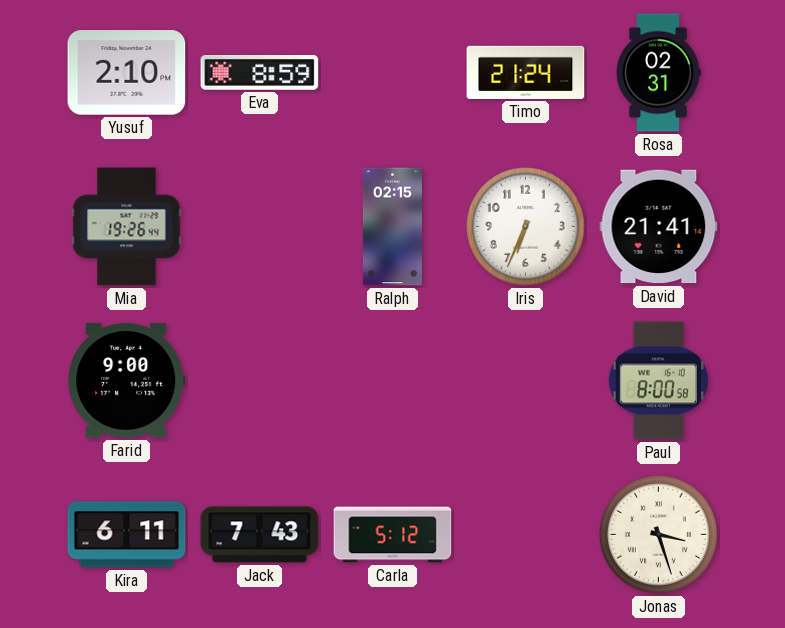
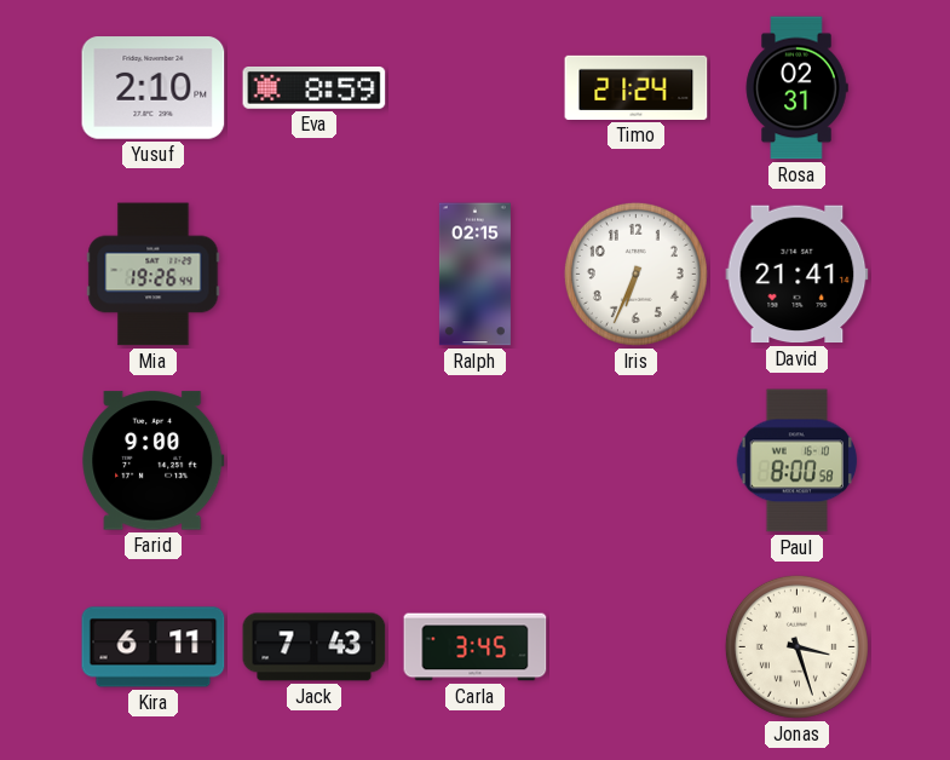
Carla: 5:12 -> 3:45 (476, 647)
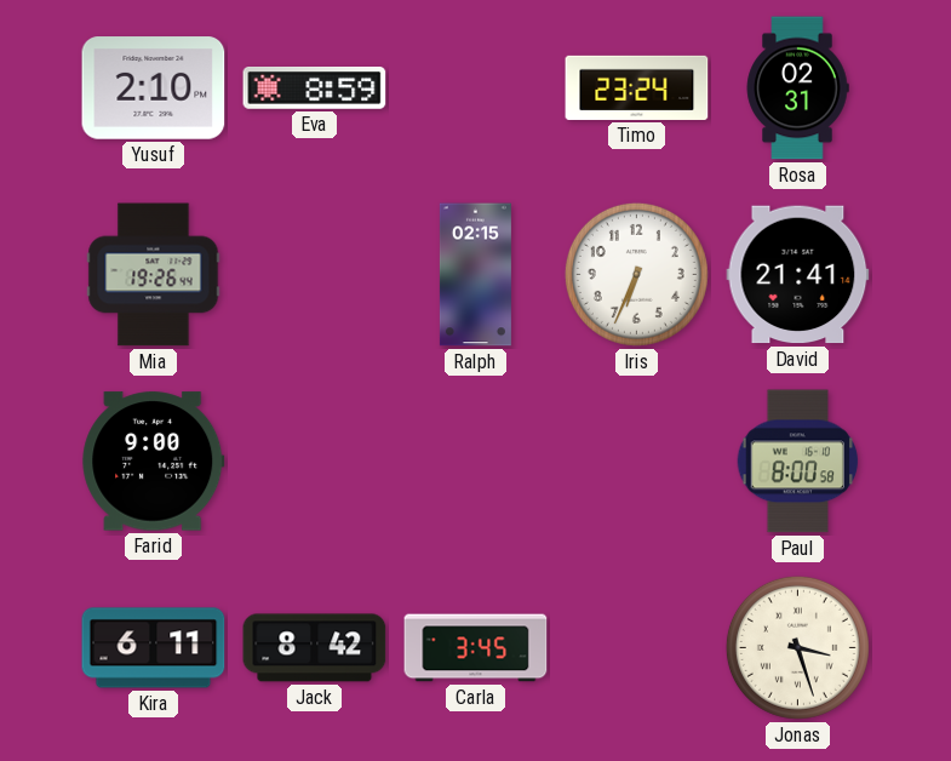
Timo: 21:24 -> 23:24 (637, 87)
Jack: 7:43 -> 8:42 (315, 648)
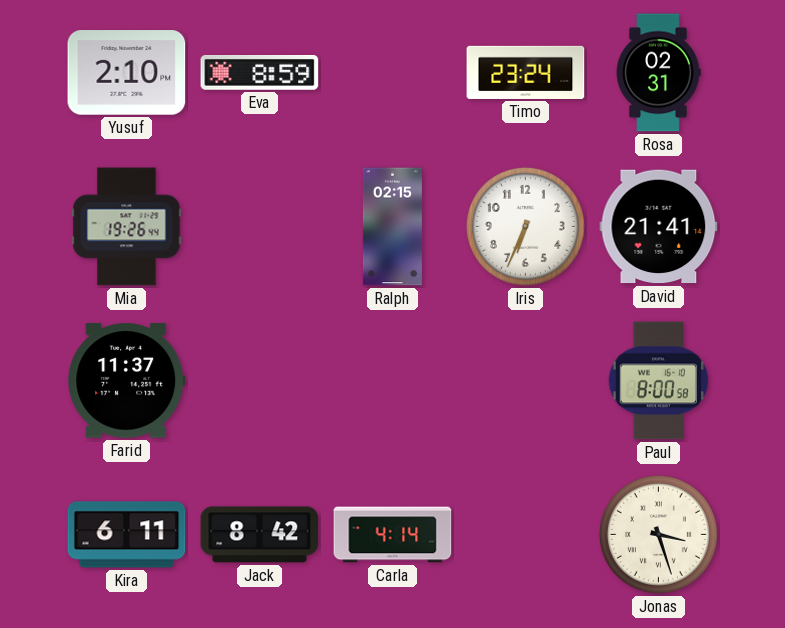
Farid: 9:00 -> 11:37 (127, 381)
Carla: 3:45 -> 4:14 (393, 535)
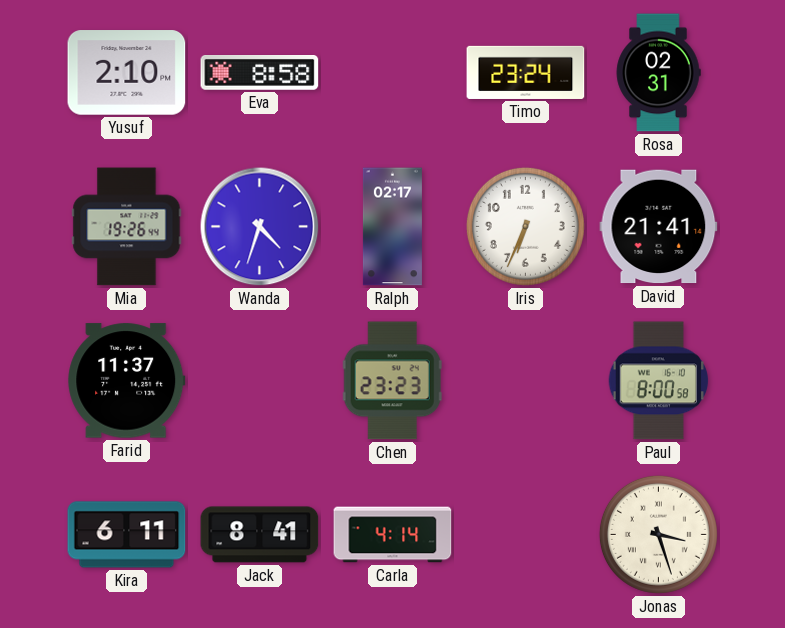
Eva: 8:59 -> 8:58 (260, 73)
Wanda: none -> 4:33 (260, 227)
Ralph: 02:15 -> 02:17 (392, 227)
Chen: none -> 23:23 (392, 381)
Jack: 8:42 -> 8:41 (260, 535)
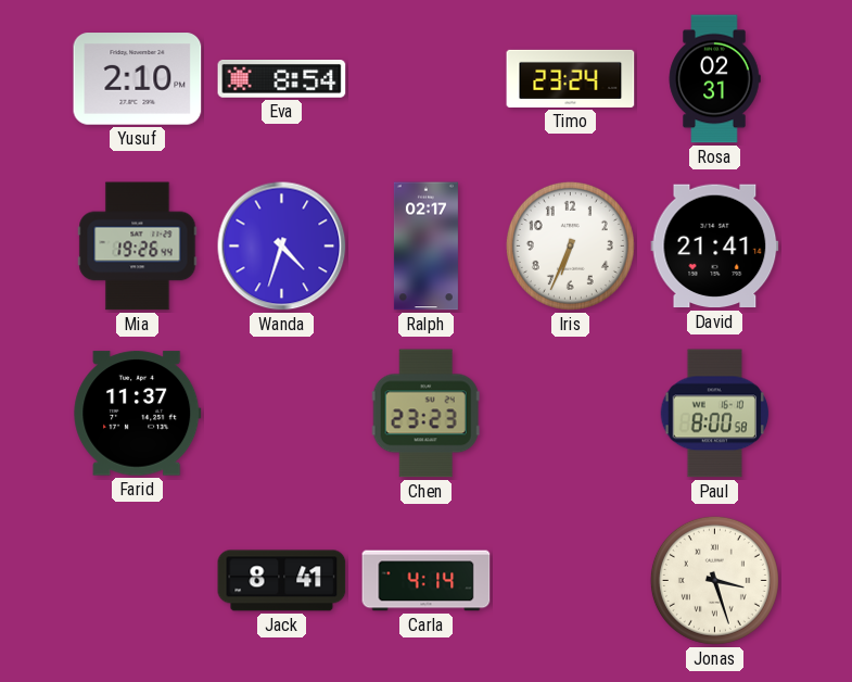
Eva: 8:58 -> 8:54 (282, 79)
Kira: 6:11 -> none (127, 535)
